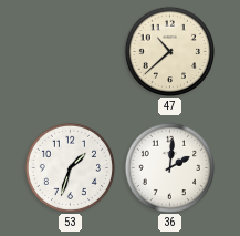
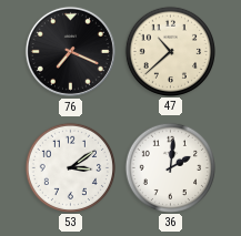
76: none -> 7:19 (70, 51)
53: 1:33 -> 3:09 (70, 167)
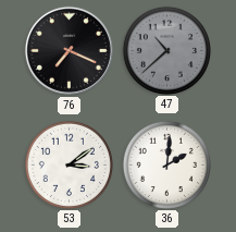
47 dial: cream -> grey (166, 50)
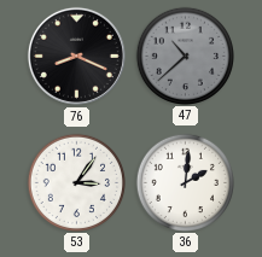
76: 7:19 -> 8:19 (76, 56)
53: 3:09 -> 3:06 (76, 182)
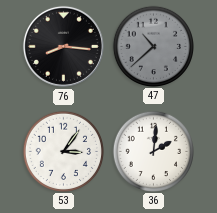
76: 8:19 -> 8:16 (63, 46)
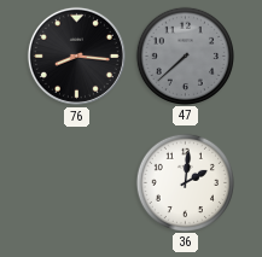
47: 10:38 -> 7:38 (185, 56)
53: 3:06 -> none (63, 151)
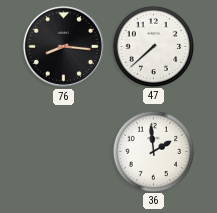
47 dial: grey -> white (153, 46)
36: 2:01 -> 1:59 (153, 151)
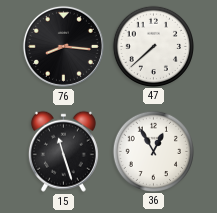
15: none -> 11:27 (63, 151)
36: 1:59 -> 12:55 (153, 151)
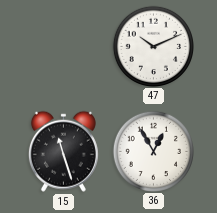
76: 8:16 -> none (63, 46)
47: 7:38 -> 10:11 (153, 46)
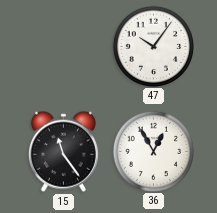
47: 10:11 -> 10:06 (153, 46)
15: 11:27 -> 11:24 (63, 151)
